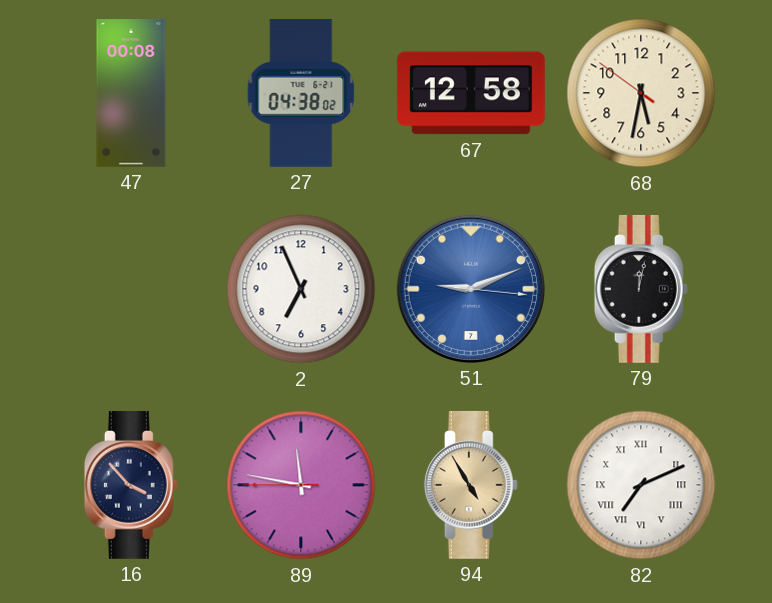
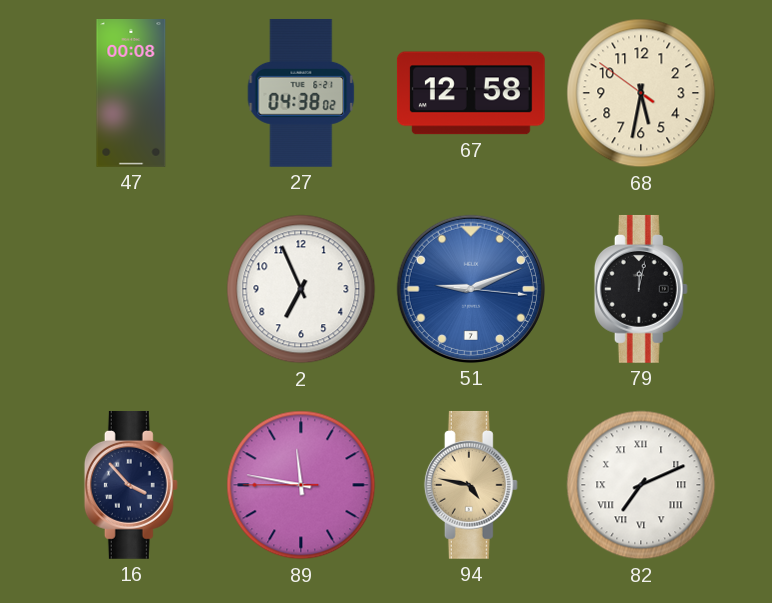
94: 4:55 -> 4:47 (471, 485)
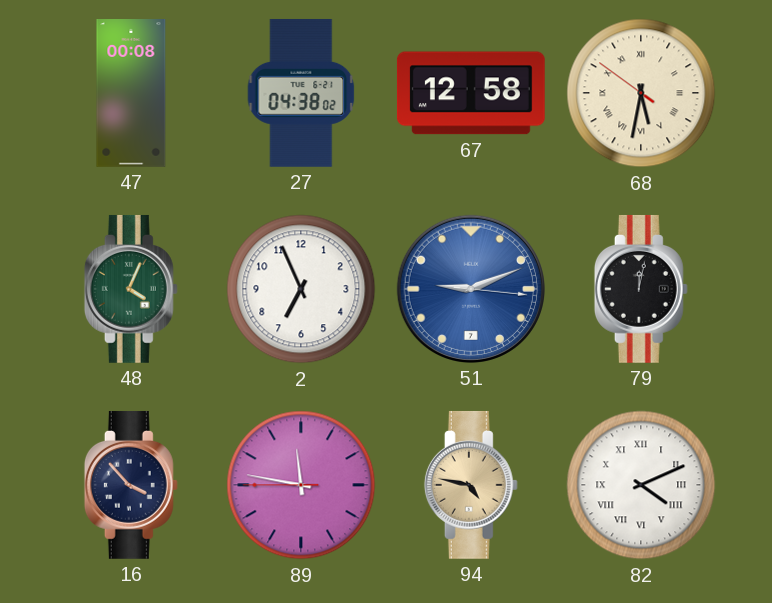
68 numerals: Arabic -> Roman (641, 93)
48: none -> 4:04 (131, 289)
82: 7:11 -> 4:11 (641, 485)
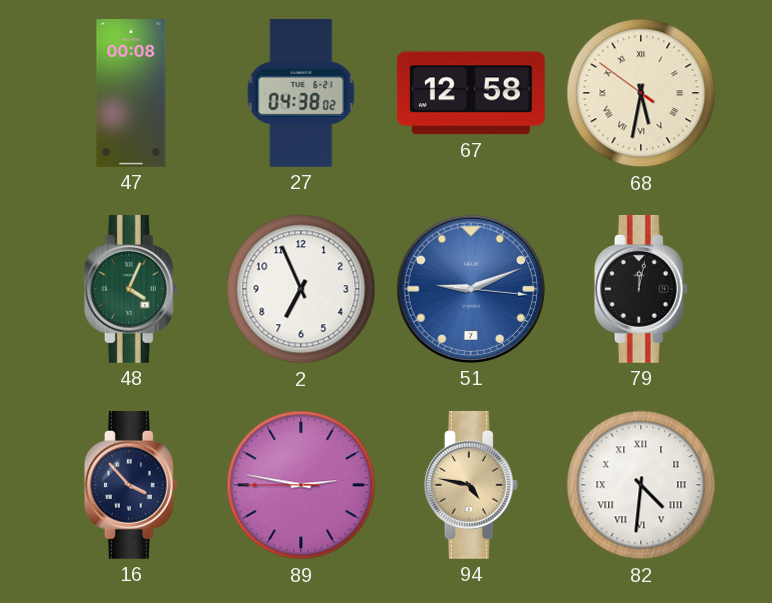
89: 11:46 -> 2:46 (301, 485)
82: 4:11 -> 4:31 (641, 485)
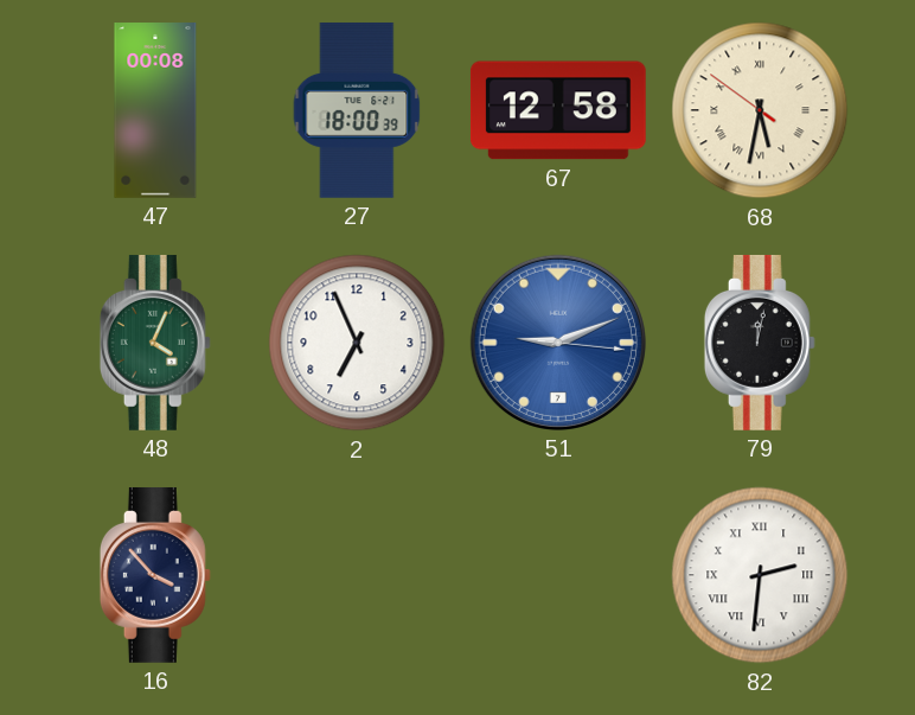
27: 04:38 -> 18:00 (357, 110)
89: 2:46 -> none (301, 485)
94: 4:47 -> none (471, 485)
82: 4:31 -> 2:31 (760, 575)
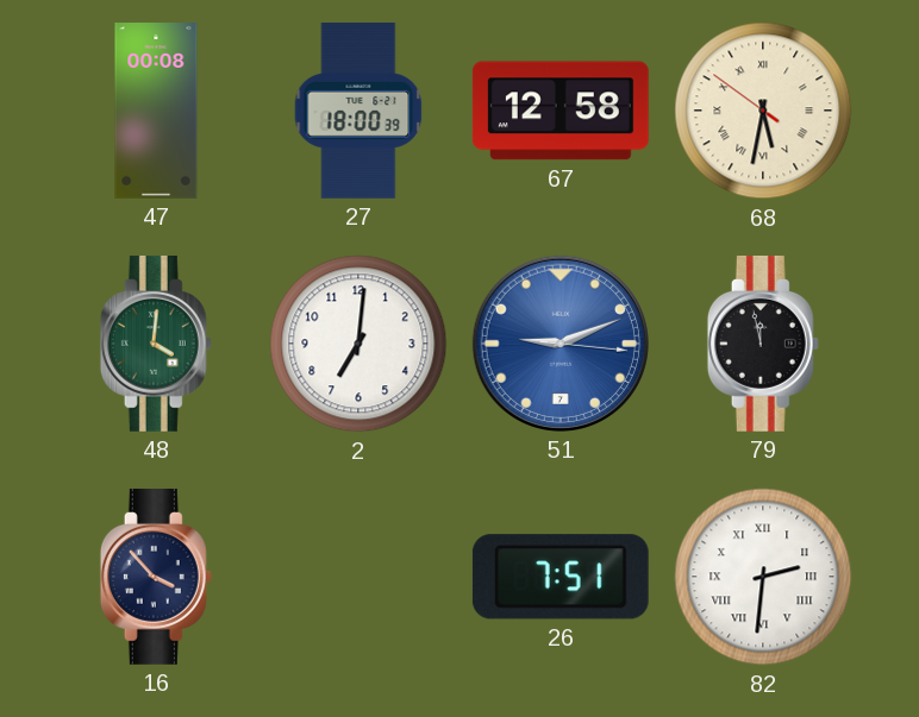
48: 4:04 -> 4:01 (156, 344)
2: 6:56 -> 7:01 (358, 344)
79: 12:02 -> 11:58 (763, 344)
26: none -> 7:51 (561, 577)
